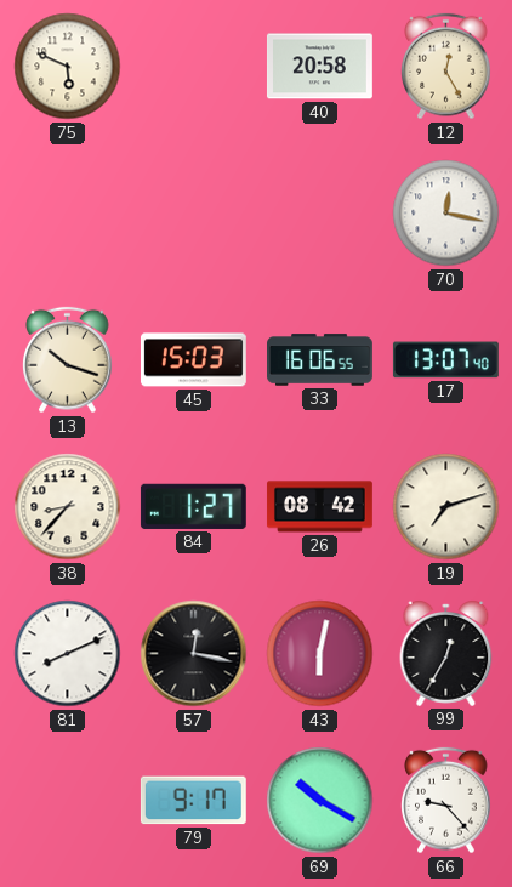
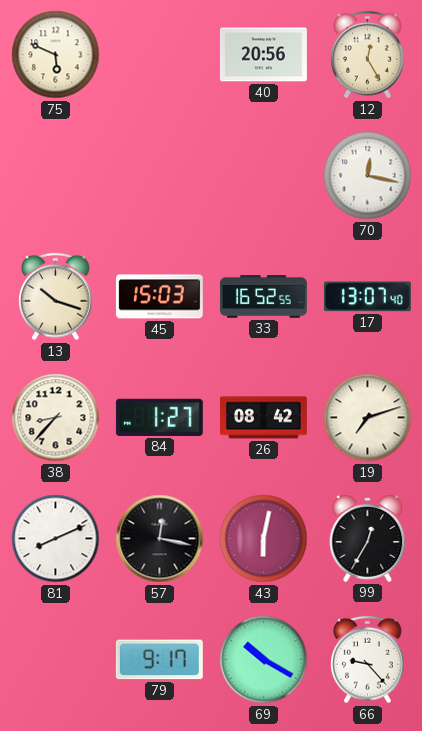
40: 20:58 -> 20:56 (263, 55)
33: 16:06 -> 16:52 (264, 297)
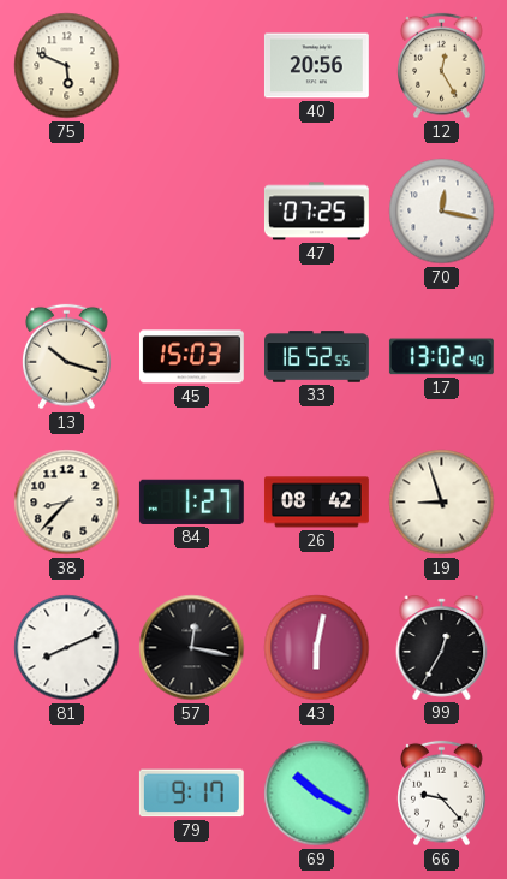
47: none -> 07:25 (316, 212)
17: 13:07 -> 13:02 (441, 357)
19: 7:12 -> 8:57 (442, 503)
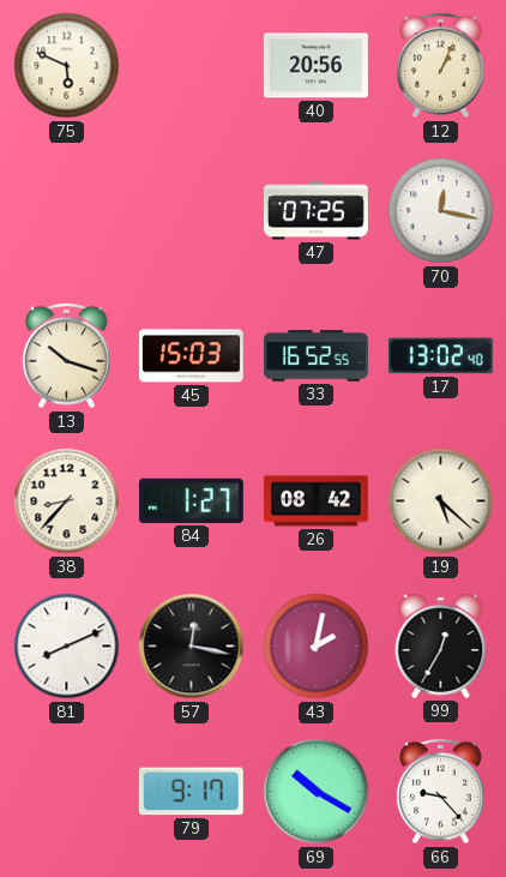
12: 12:25 -> 1:04 (441, 66)
19: 8:57 -> 5:22 (441, 501)
43: 6:02 -> 2:02 (317, 647)
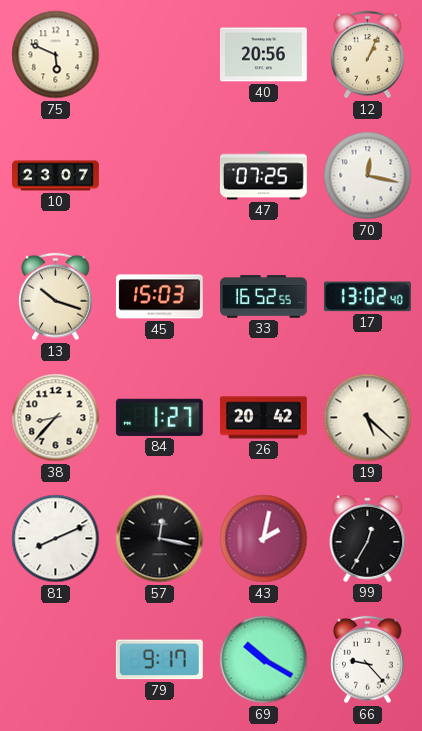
10: none -> 23:07 (56, 176)
26: 08:42 -> 20:42 (263, 418)
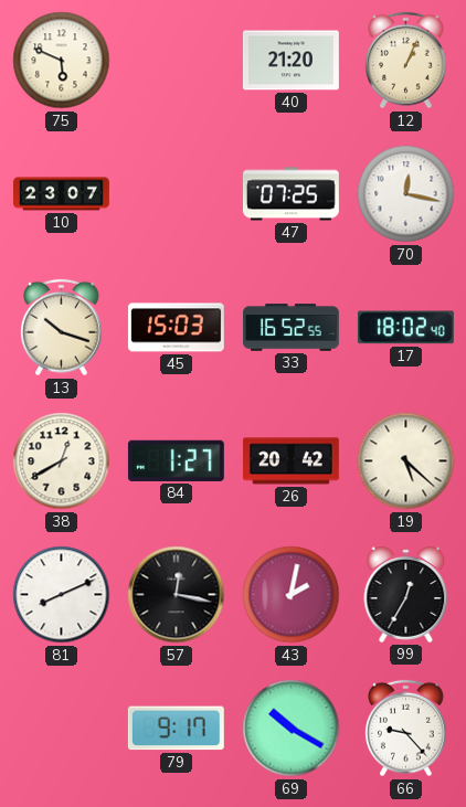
40: 20:56 -> 21:20 (290, 61)
17: 13:02 -> 18:02 (405, 328)
38: 8:37 -> 12:40 (62, 461)
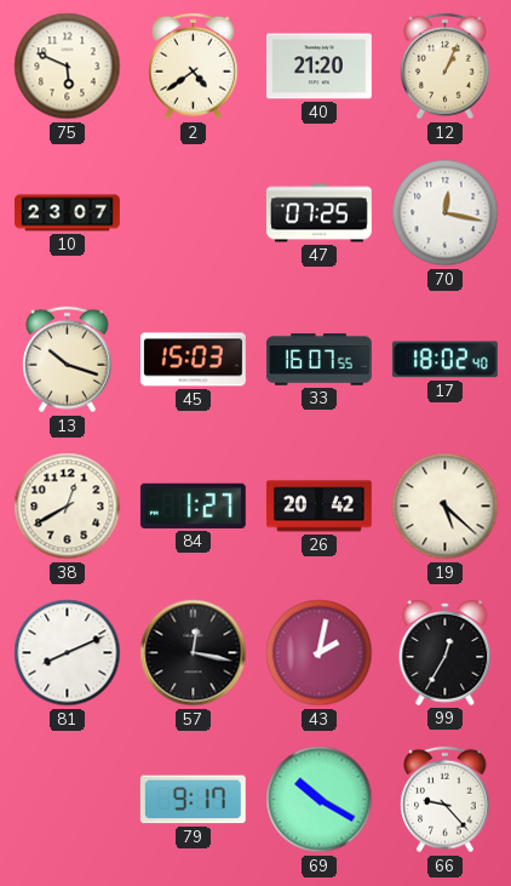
2: none -> 4:39 (194, 67)
33: 16:52 -> 16:07 (320, 360)
